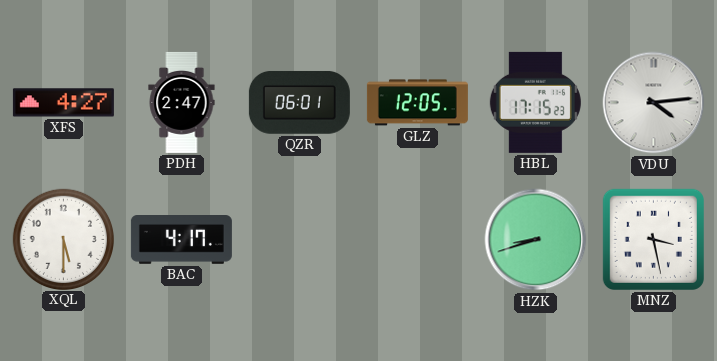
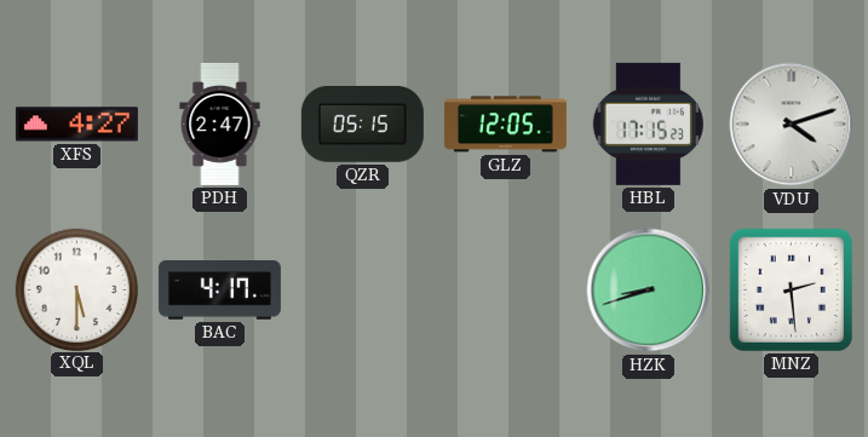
QZR: 06:01 -> 05:15 (362, 125)
VDU: 4:14 -> 4:12 (792, 125)
MNZ: 3:28 -> 2:29 (791, 289)
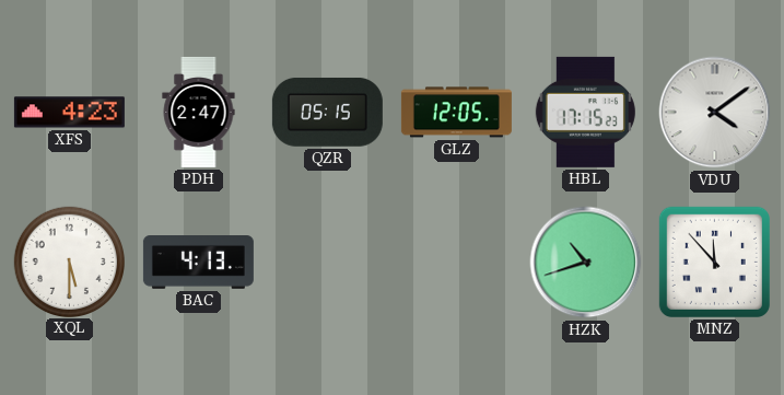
XFS: 4:27 -> 4:23 (69, 113)
VDU: 4:12 -> 4:09 (715, 113)
BAC: 4:17 -> 4:13 (198, 263)
HZK: 8:42 -> 10:42 (586, 263)
MNZ: 2:29 -> 11:53 (714, 262)
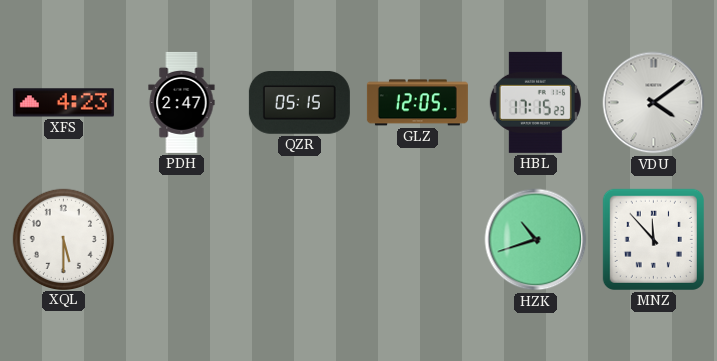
BAC: 4:13 -> none (198, 263)
